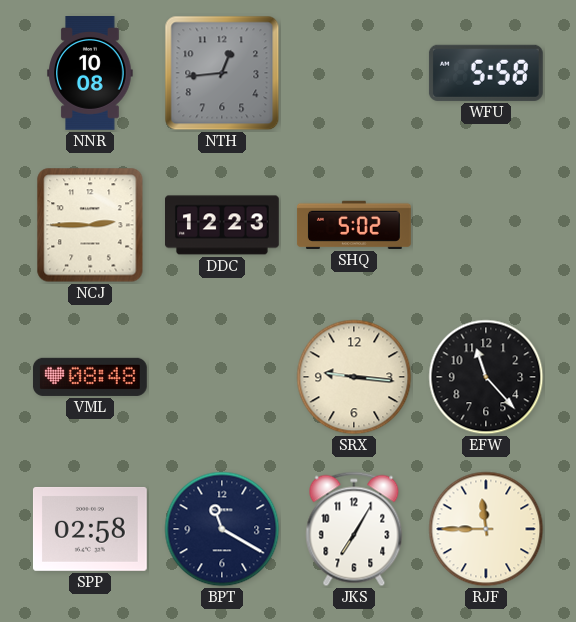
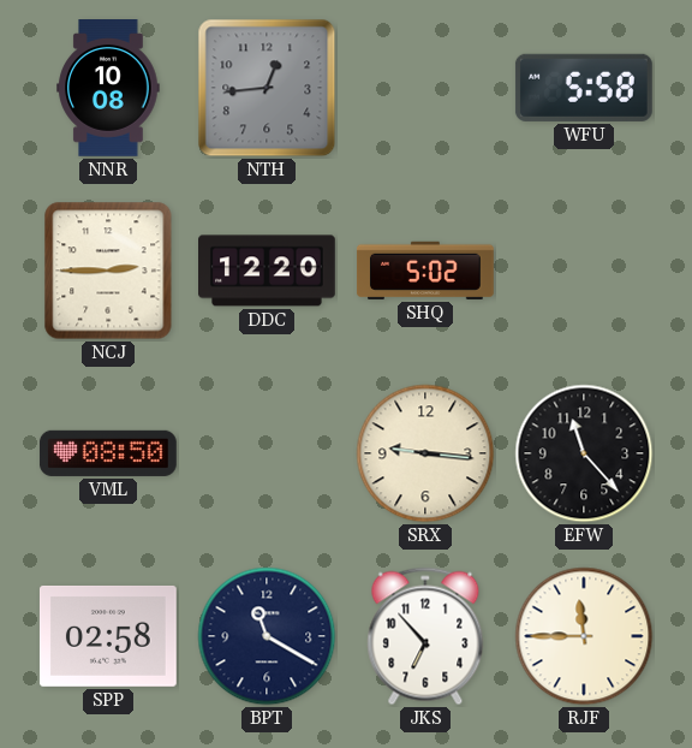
DDC: 12:23 -> 12:20 (268, 271)
VML: 08:48 -> 08:50 (108, 453)
JKS: 7:05 -> 6:53 (425, 636)
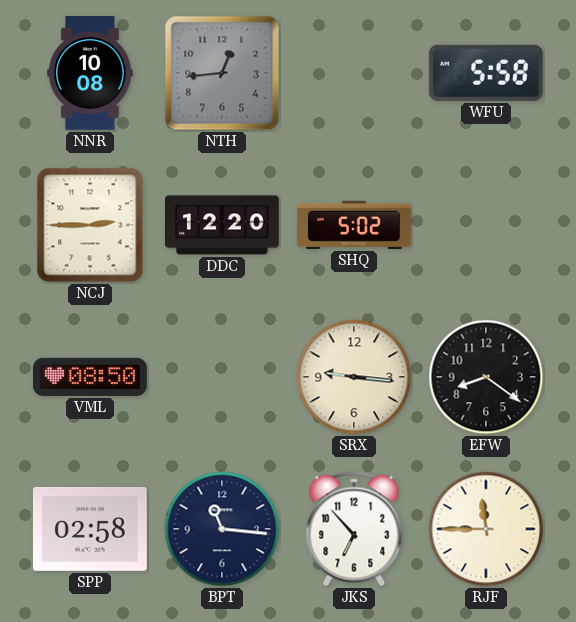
EFW: 11:23 -> 8:21 (486, 377)
BPT: 11:20 -> 11:16 (222, 529)
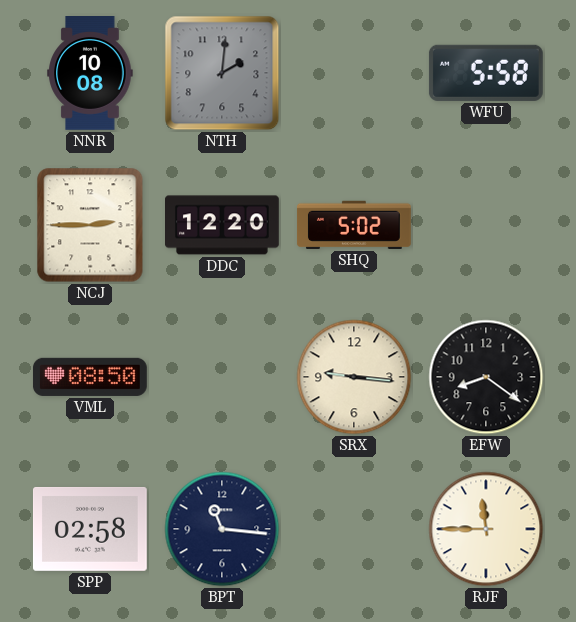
NTH: 12:44 -> 2:01 (222, 73)
JKS: 6:53 -> none (354, 529)
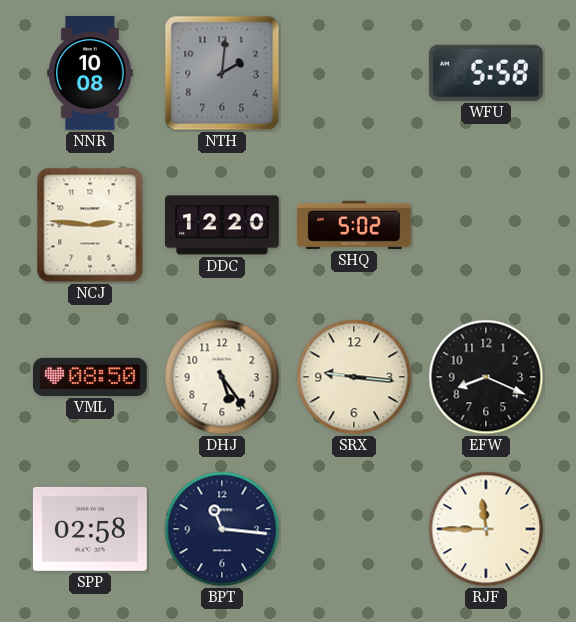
NCJ: 2:45 -> 2:46 (90, 225)
DHJ: none -> 5:24 (222, 377)
EFW: 8:21 -> 8:19 (486, 377)
